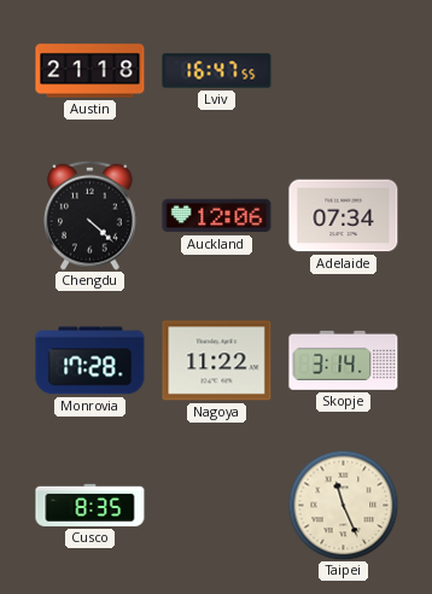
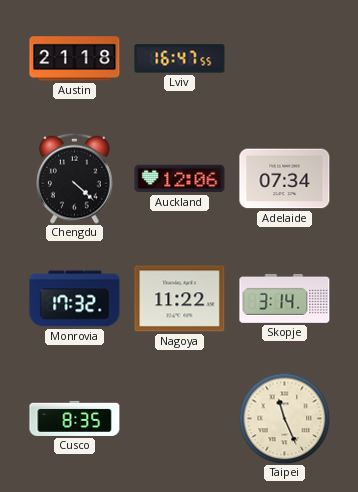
Monrovia: 17:28 -> 17:32 (75, 299)
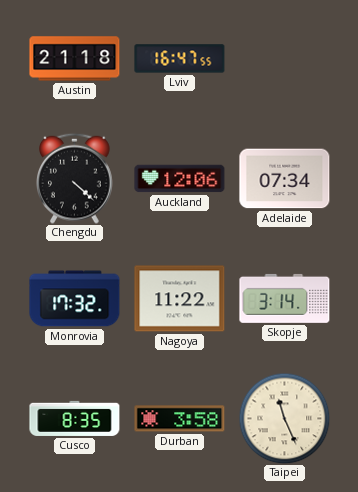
Durban: none -> 3:58 (180, 419)
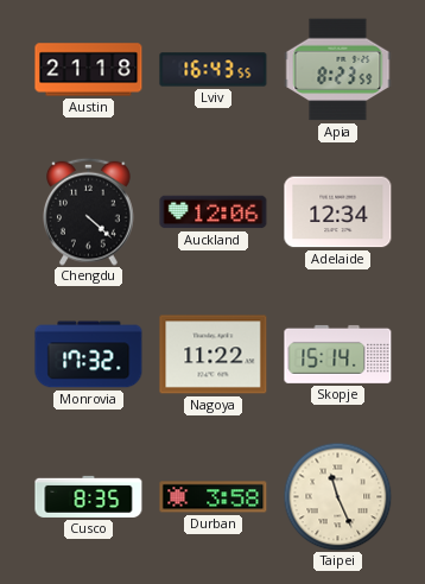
Lviv: 16:47 -> 16:43 (214, 70)
Apia: none -> 8:23 (338, 70)
Adelaide: 07:34 -> 12:34 (338, 212)
Skopje: 3:14 -> 15:14 (338, 354)
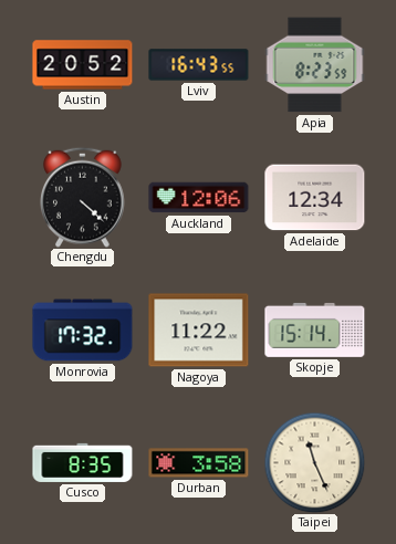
Austin: 21:18 -> 20:52 (83, 65)
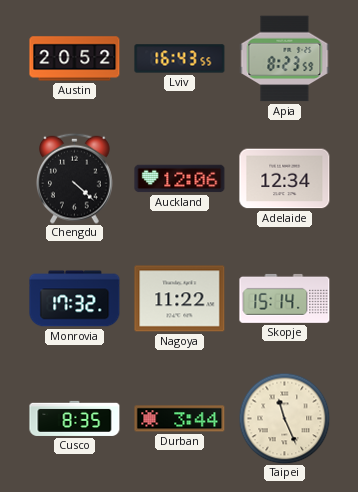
Durban: 3:58 -> 3:44 (180, 419)
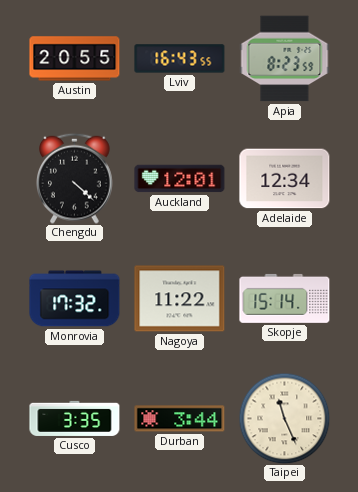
Austin: 20:52 -> 20:55 (75, 59)
Auckland: 12:06 -> 12:01 (180, 179)
Cusco: 8:35 -> 3:35 (75, 418)
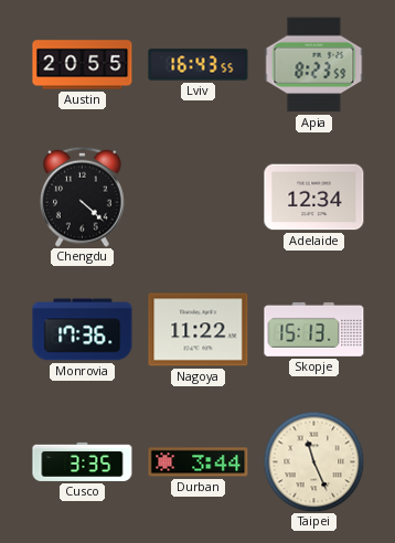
Auckland: 12:01 -> none (180, 179)
Monrovia: 17:32 -> 17:36 (83, 330)
Skopje: 15:14 -> 15:13 (314, 329)
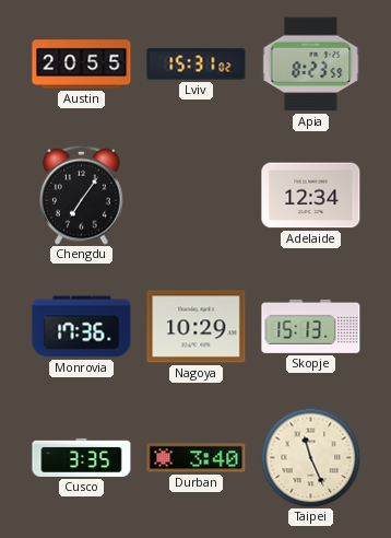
Lviv: 16:43 -> 15:31 (197, 65)
Chengdu: 4:22 -> 7:06 (82, 195)
Nagoya: 11:22 -> 10:29 (197, 327)
Durban: 3:44 -> 3:40 (197, 458)
